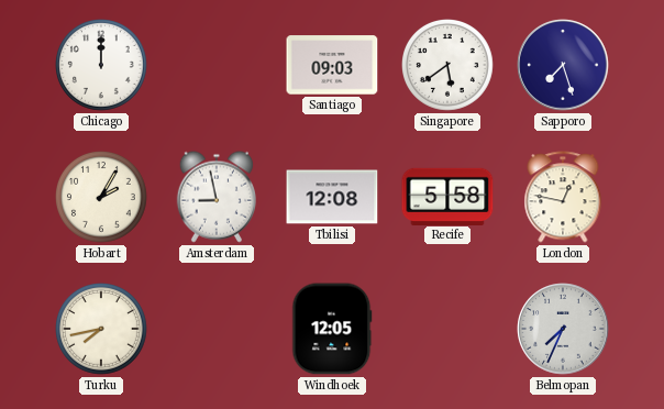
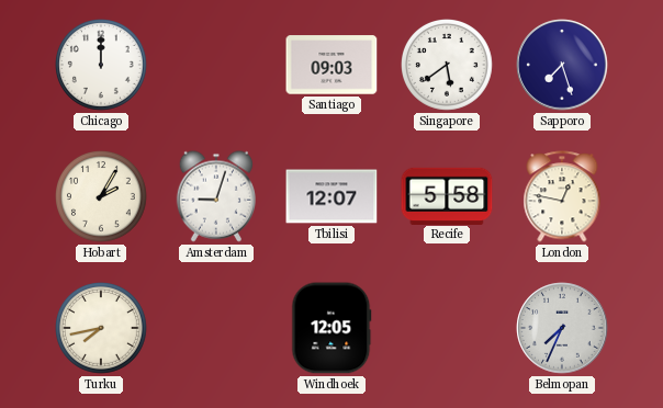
Amsterdam: 8:58 -> 9:03 (215, 196)
Tbilisi: 12:08 -> 12:07 (332, 196)
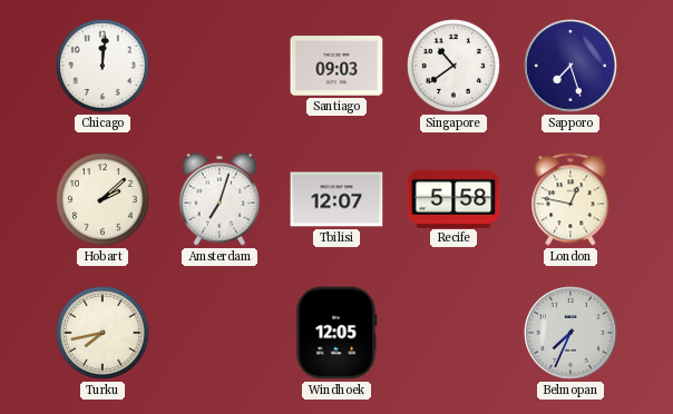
Chicago: 12:00 -> 12:01 (104, 67)
Singapore: 5:39 -> 10:39 (455, 67)
Hobart: 2:05 -> 2:08 (104, 200)
Amsterdam: 9:03 -> 7:03 (218, 199)
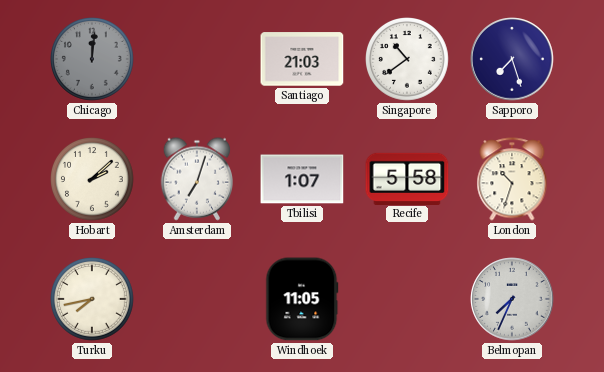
Chicago dial: white -> grey (93, 60)
Santiago: 09:03 -> 21:03 (302, 59)
Tbilisi: 12:07 -> 1:07 (302, 179)
London: 12:47 -> 10:33 (512, 179)
Windhoek: 12:05 -> 11:05 (302, 299)
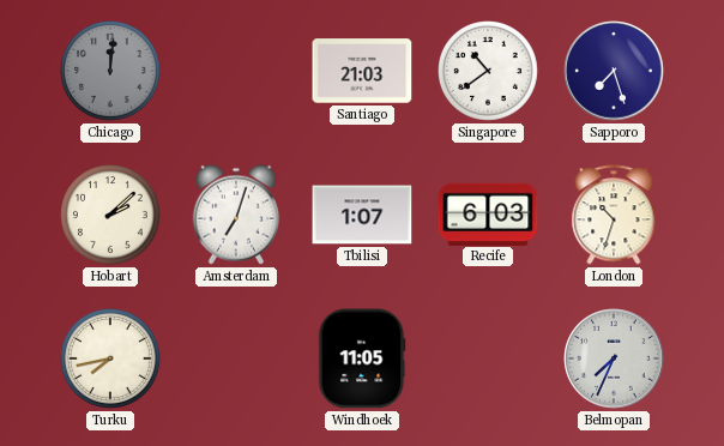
Recife: 5:58 -> 6:03 (488, 213)
